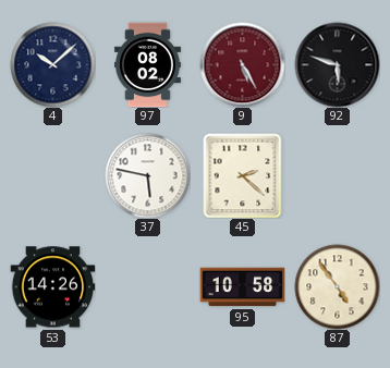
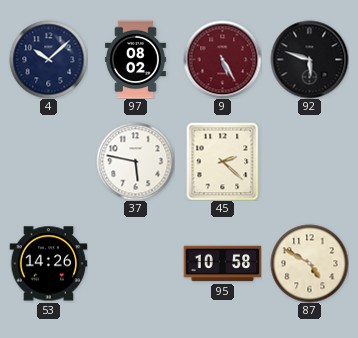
87: 4:54 -> 4:50 (309, 263)
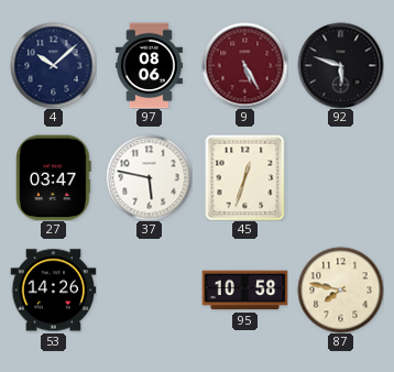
97: 08:02 -> 08:06 (149, 65)
27: none -> 03:47 (54, 177)
45: 2:22 -> 12:33 (245, 177)
87: 4:50 -> 7:47 (340, 289)
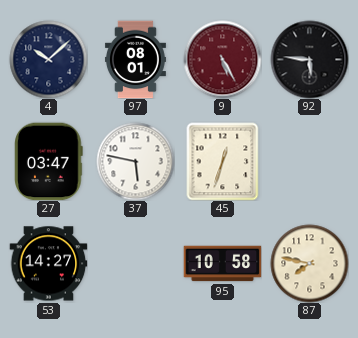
97: 08:06 -> 08:01 (135, 59)
92: 5:48 -> 5:46 (309, 59)
53: 14:26 -> 14:27 (48, 264)
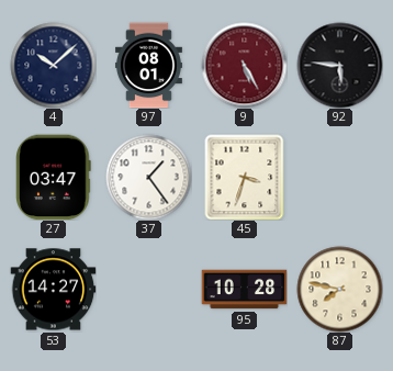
37: 5:47 -> 1:24 (148, 177)
45: 12:33 -> 3:33 (245, 177)
95: 10:58 -> 10:28 (244, 290)
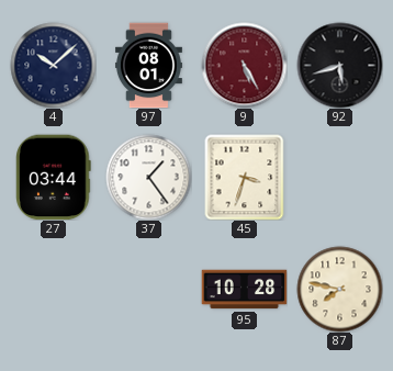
92: 5:46 -> 5:42 (339, 65)
27: 03:47 -> 03:44 (54, 177)
53: 14:27 -> none (53, 290)
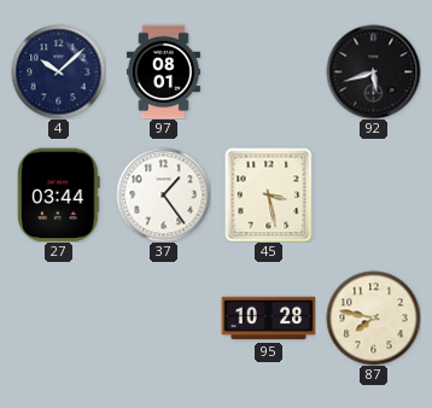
9: 5:25 -> none (244, 65)
45: 3:33 -> 3:28 (269, 194)
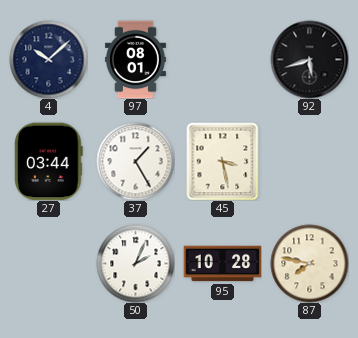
37: 1:24 -> 1:25 (135, 161)
50: none -> 2:04 (135, 263)
